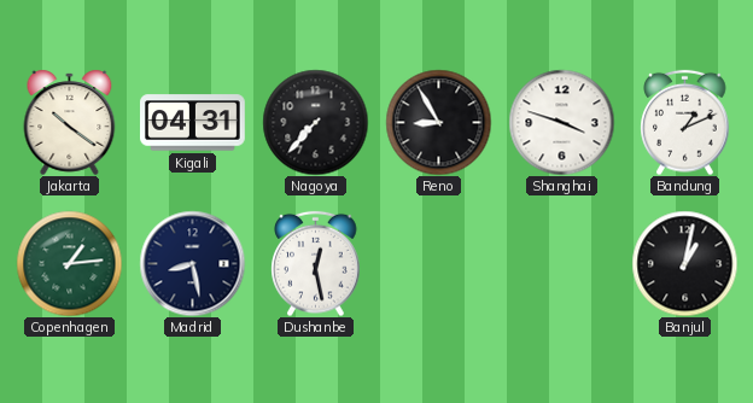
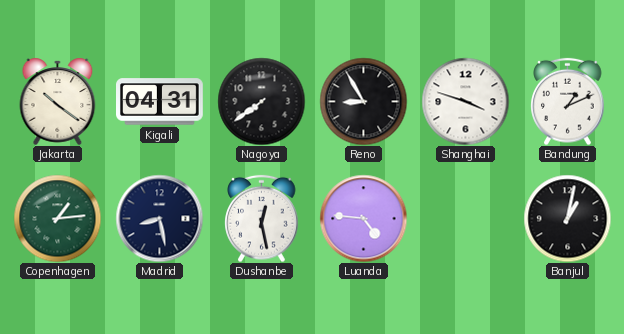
Nagoya: 7:37 -> 7:39 (261, 101)
Luanda: none -> 4:46 (363, 218)
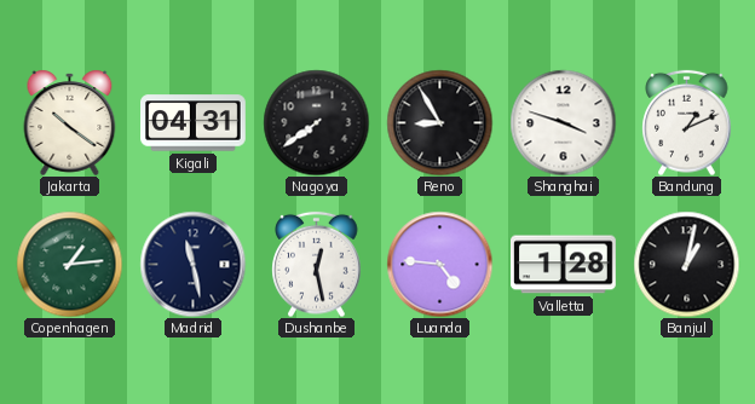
Madrid: 8:28 -> 11:28 (192, 264)
Valletta: none -> 1:28 (564, 265)
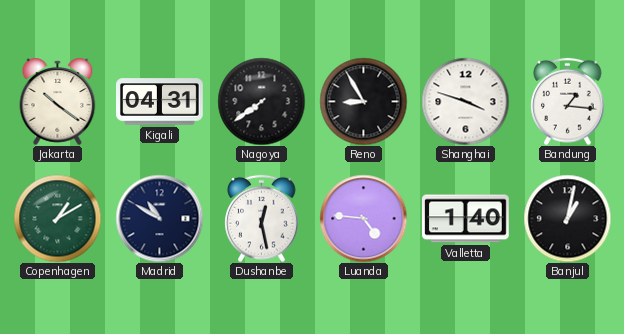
Bandung: 1:11 -> 1:16 (568, 101)
Copenhagen: 1:14 -> 1:10 (57, 218)
Madrid: 11:28 -> 10:50 (159, 218)
Valletta: 1:28 -> 1:40 (466, 219)
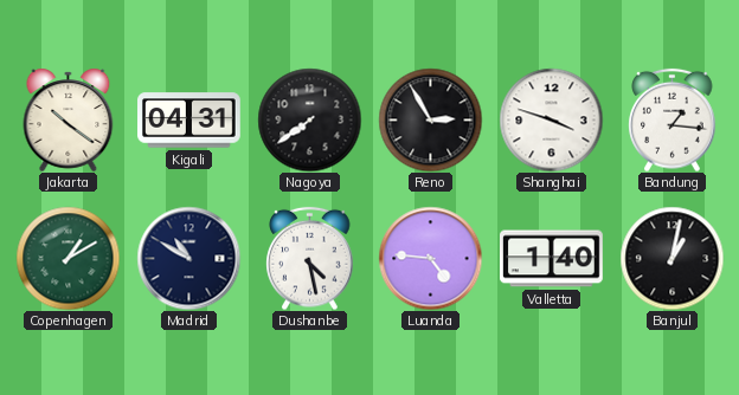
Reno: 8:55 -> 2:55 (430, 119)
Dushanbe: 12:28 -> 4:28 (310, 258)
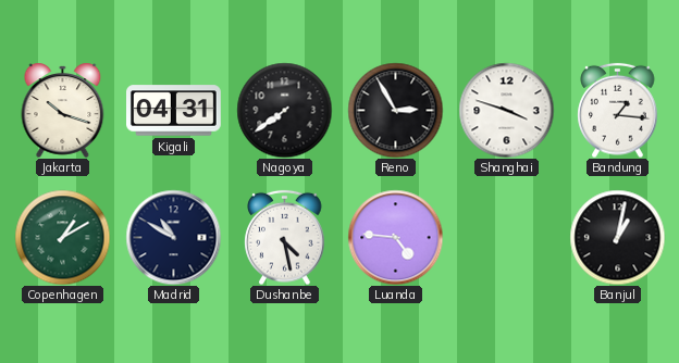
Jakarta: 10:21 -> 10:18 (63, 110)
Valletta: 1:40 -> none (552, 259)
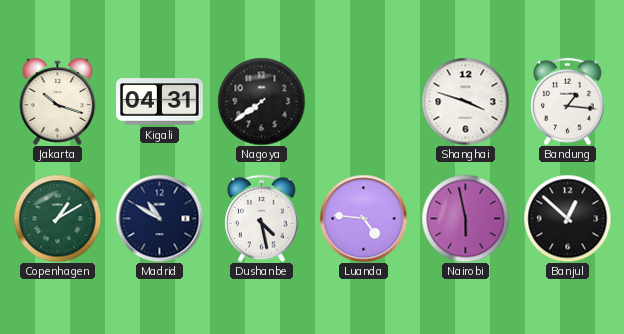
Reno: 2:55 -> none (395, 110)
Nairobi: none -> 5:58 (465, 218)
Banjul: 1:02 -> 12:52 (567, 218)
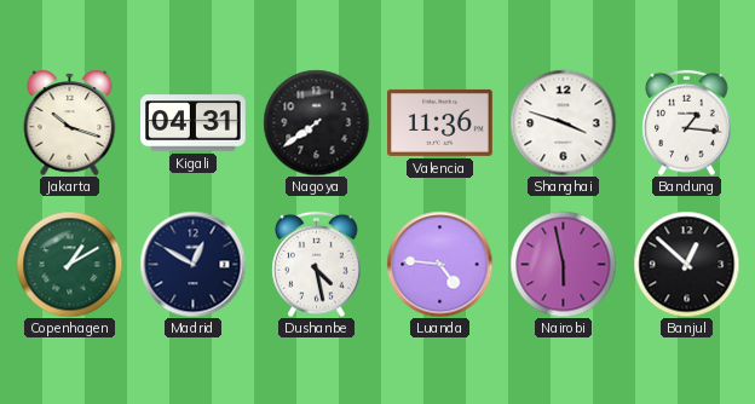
Valencia: none -> 11:36 (440, 122)
Madrid: 10:50 -> 12:50 (192, 264)
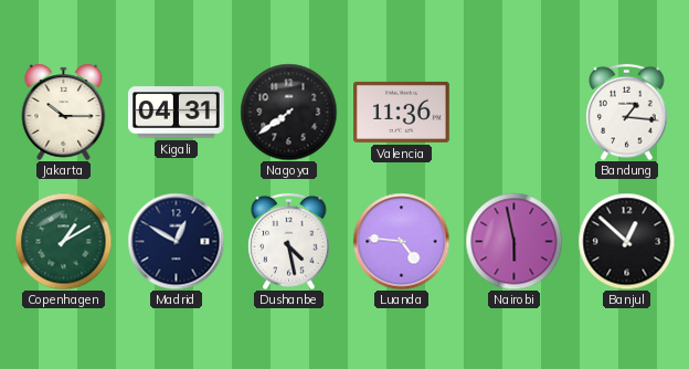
Jakarta: 10:18 -> 10:15 (64, 112)
Shanghai: 3:48 -> none (563, 122)
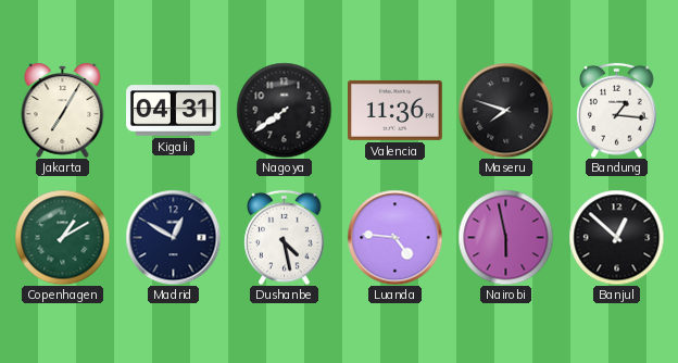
Jakarta: 10:15 -> 7:05 (63, 110)
Maseru: none -> 7:48 (505, 110)
